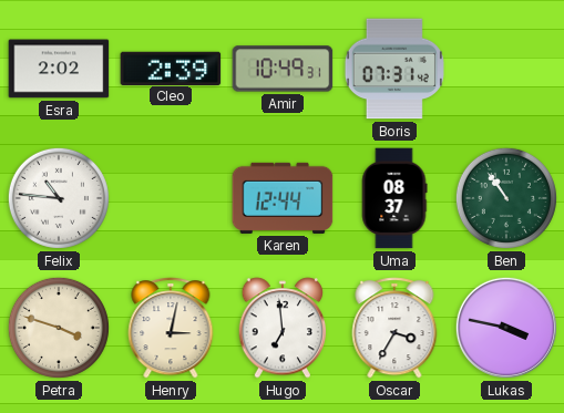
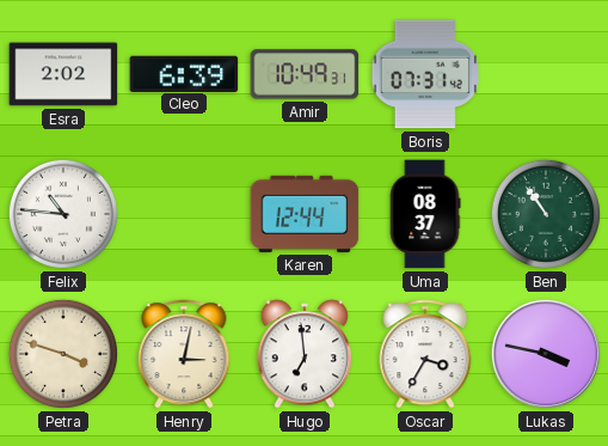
Cleo: 2:39 -> 6:39 (184, 73)
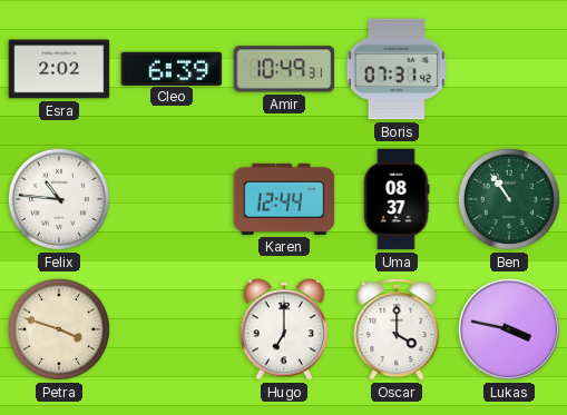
Henry: 3:02 -> none (184, 354)
Hugo: 6:59 -> 7:00 (284, 329)
Oscar: 3:35 -> 4:00 (397, 329)
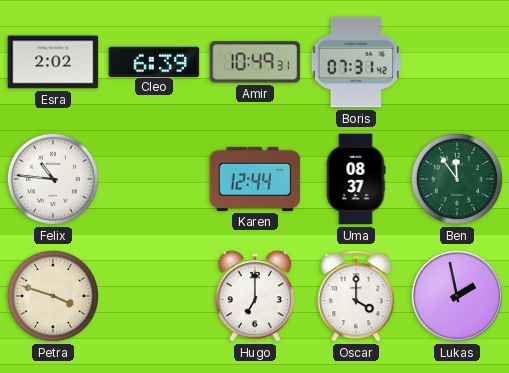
Ben: 10:54 -> 11:54 (457, 179)
Lukas: 3:47 -> 1:58 (457, 296)
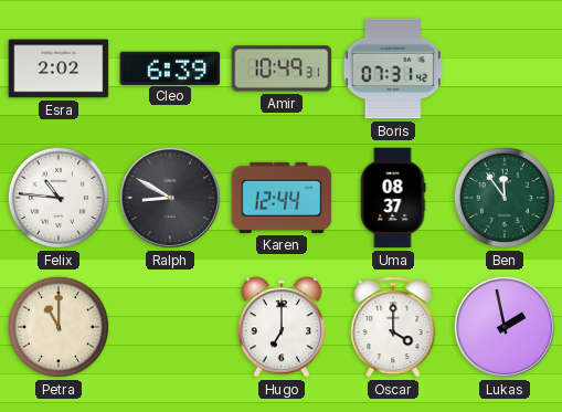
Ralph: none -> 8:50 (170, 198)
Petra: 3:48 -> 11:00 (59, 327)
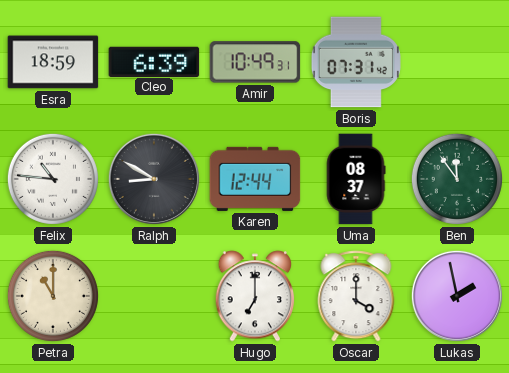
Esra: 2:02 -> 18:59 (53, 62)
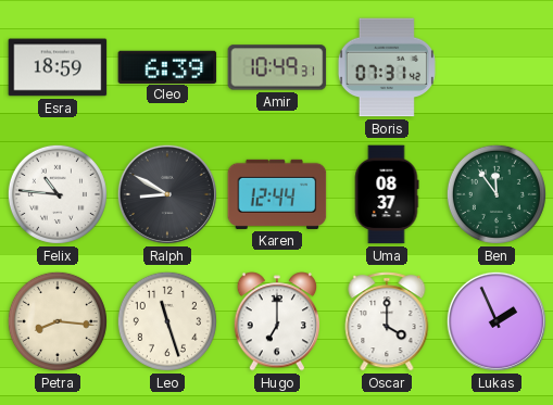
Petra: 11:00 -> 8:16 (58, 321)
Leo: none -> 11:27 (167, 321)
Lukas: 1:58 -> 1:56 (497, 321)
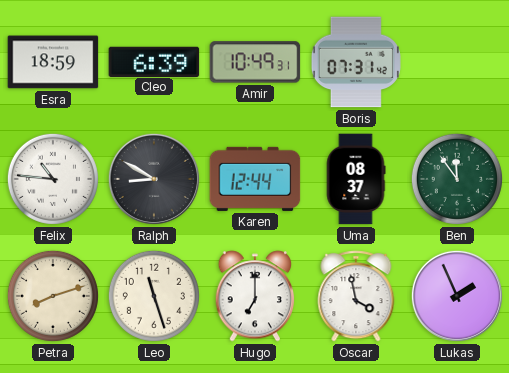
Petra: 8:16 -> 8:12 (53, 296)
Oscar: 4:00 -> 3:58 (356, 296)
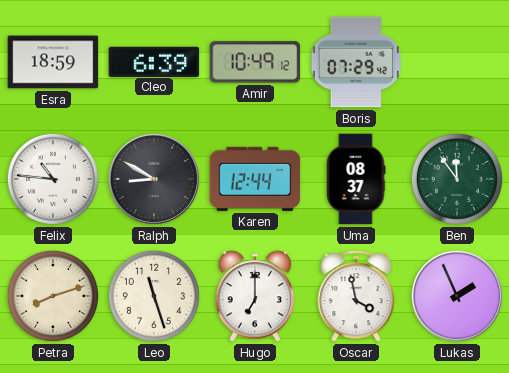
Amir: 10:49:31 -> 10:49:12 (255, 62)
Boris: 07:31 -> 07:29 (356, 62)
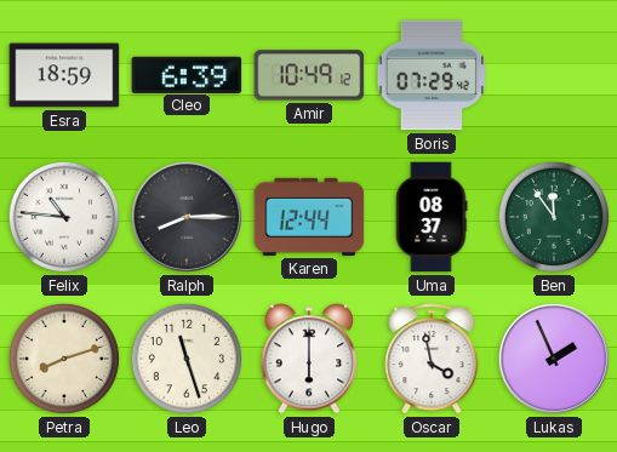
Ralph: 8:50 -> 8:15 (187, 217)
Hugo: 7:00 -> 6:00 (309, 359)
